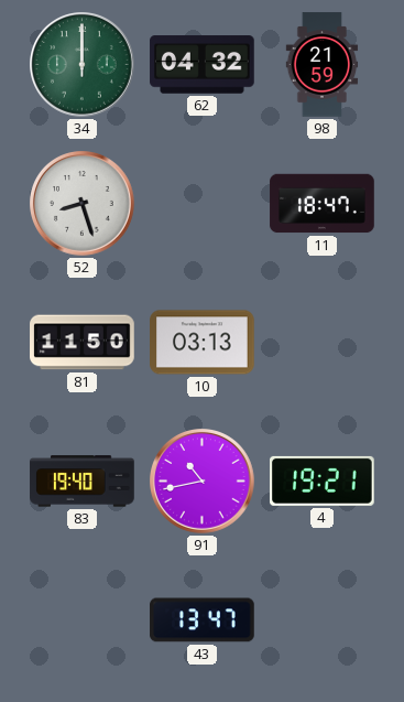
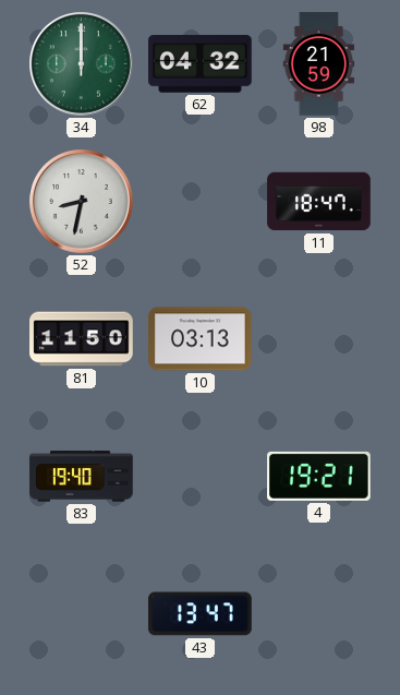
52: 8:27 -> 8:32 (82, 202)
91: 10:43 -> none (203, 482)
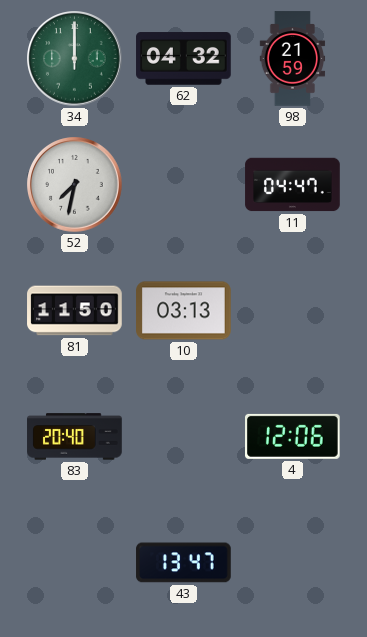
52: 8:32 -> 7:32 (75, 185)
11: 18:47 -> 04:47 (293, 185)
83: 19:40 -> 20:40 (75, 437)
4: 19:21 -> 12:06 (293, 436)
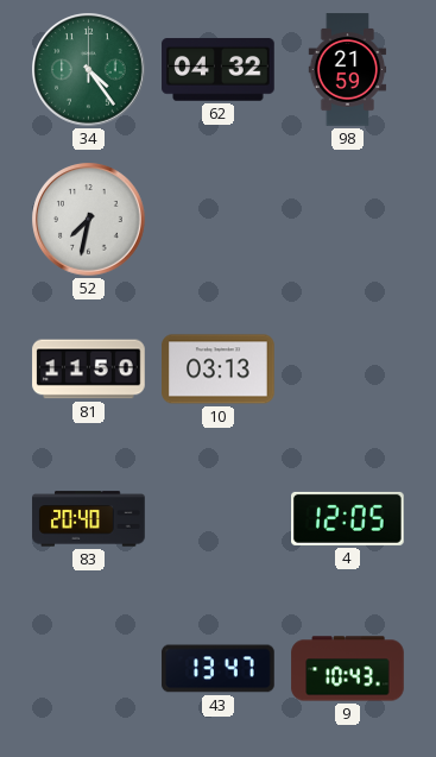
34: 12:00 -> 4:24 (89, 70)
11: 04:47 -> none (293, 185)
4: 12:06 -> 12:05 (348, 518)
9: none -> 10:43 (348, 669)
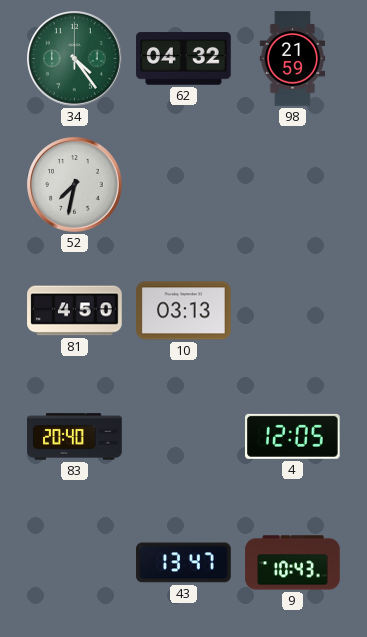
81: 11:50 -> 4:50 (75, 311)
